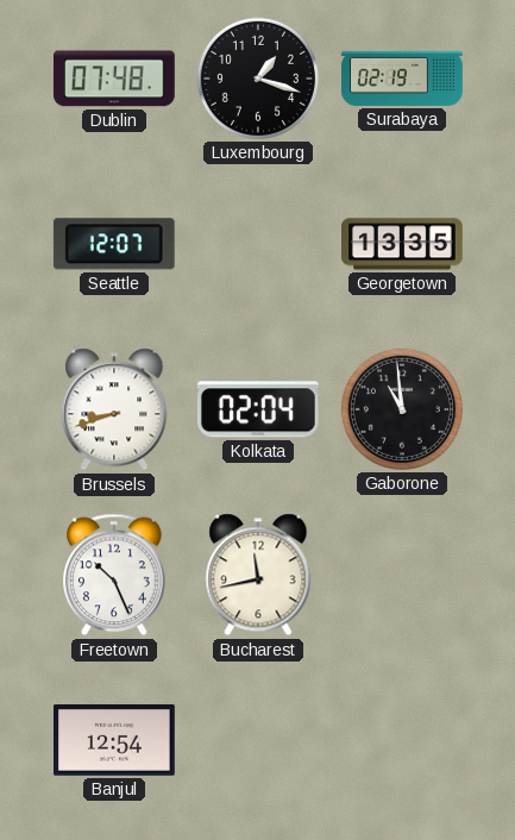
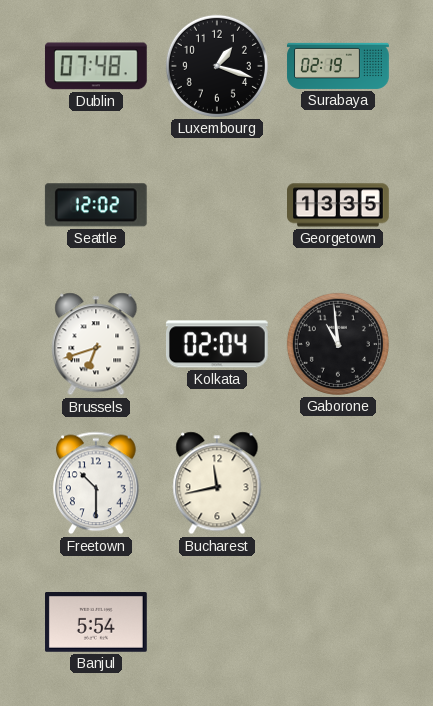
Seattle: 12:07 -> 12:02 (96, 205)
Brussels: 8:42 -> 6:42 (96, 344)
Freetown: 10:26 -> 10:30 (97, 483)
Banjul: 12:54 -> 5:54 (97, 623)
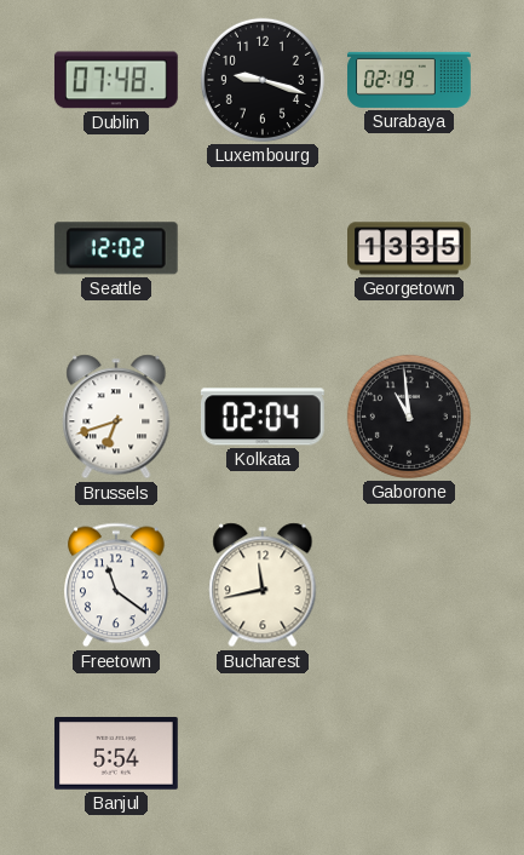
Luxembourg: 1:18 -> 9:18 (263, 80)
Freetown: 10:30 -> 11:21 (117, 585)
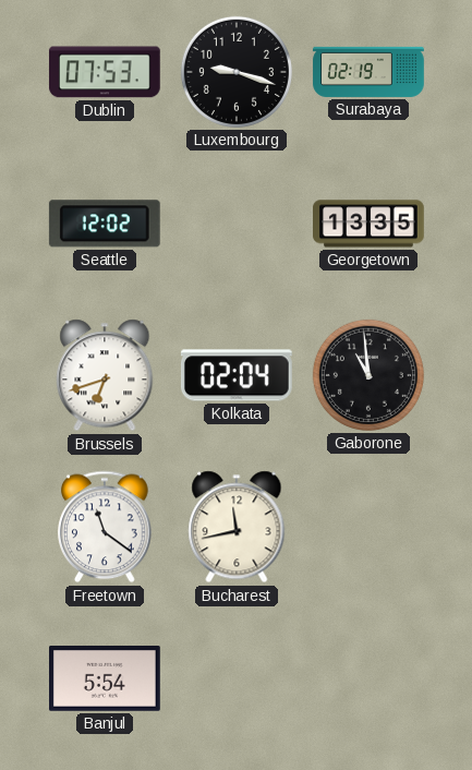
Dublin: 07:48 -> 07:53 (105, 72)
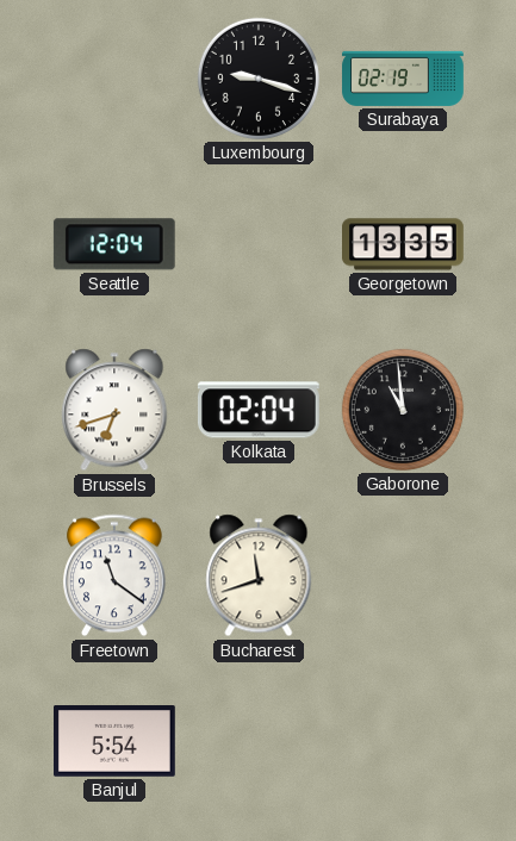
Dublin: 07:53 -> none (105, 72)
Seattle: 12:02 -> 12:04 (114, 244)
Bucharest: 11:43 -> 11:42 (259, 575)
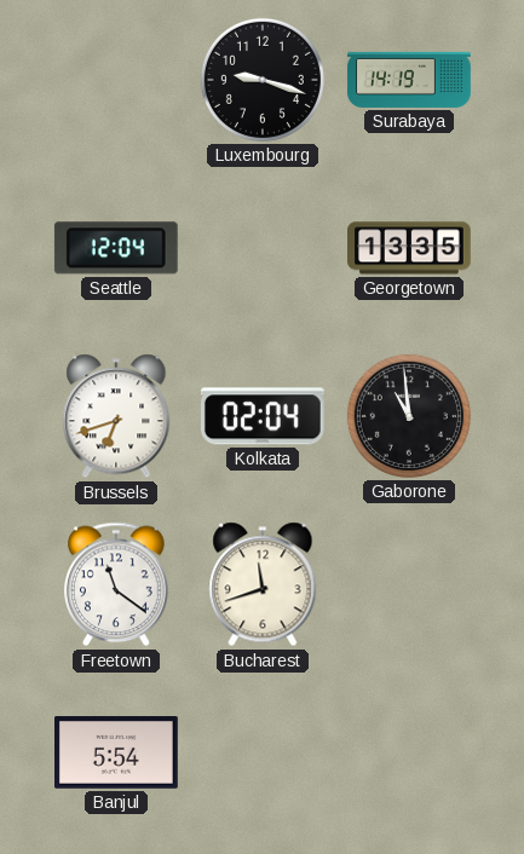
Surabaya: 02:19 -> 14:19 (409, 80)
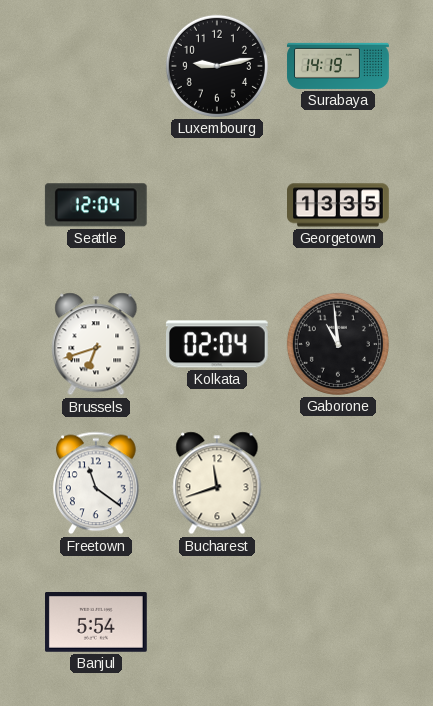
Luxembourg: 9:18 -> 9:13 (217, 66)
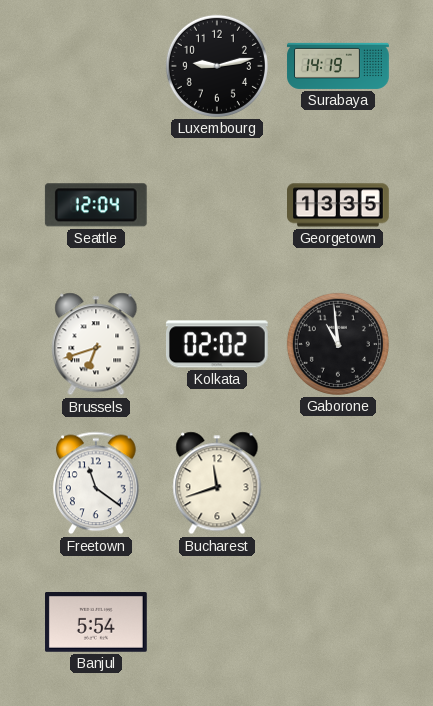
Kolkata: 02:04 -> 02:02 (217, 344)
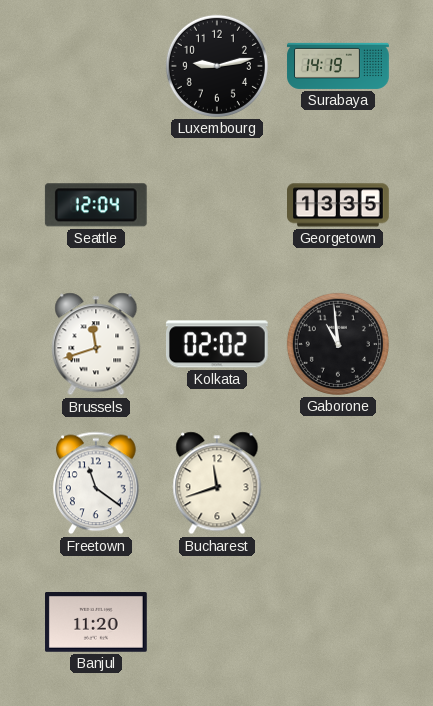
Brussels: 6:42 -> 11:42 (96, 344)
Banjul: 5:54 -> 11:20 (97, 623)
